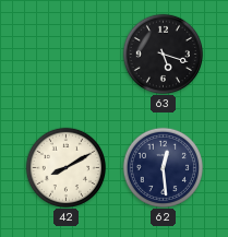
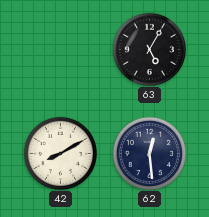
63: 5:18 -> 5:05 (149, 49)
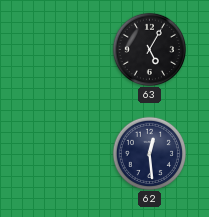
42: 8:10 -> none (60, 153)
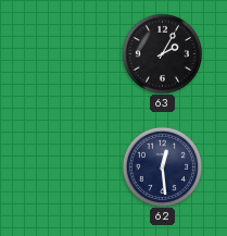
63: 5:05 -> 2:05 (162, 53)
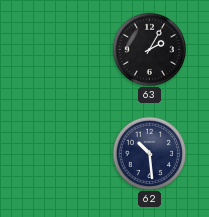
62: 12:29 -> 10:29 (149, 153)
